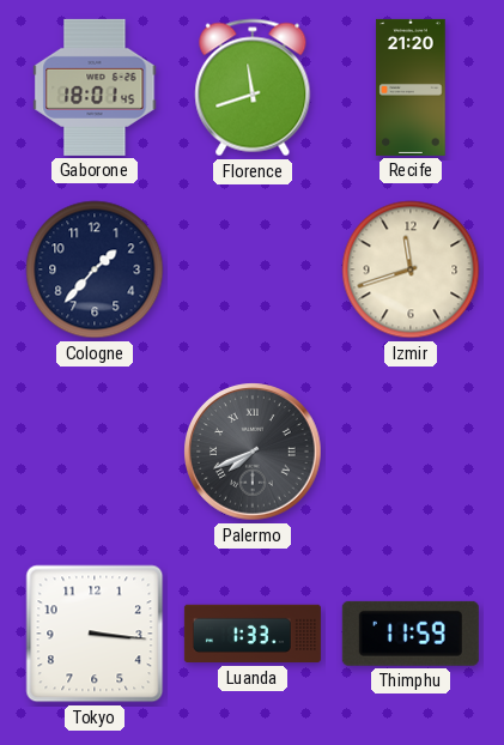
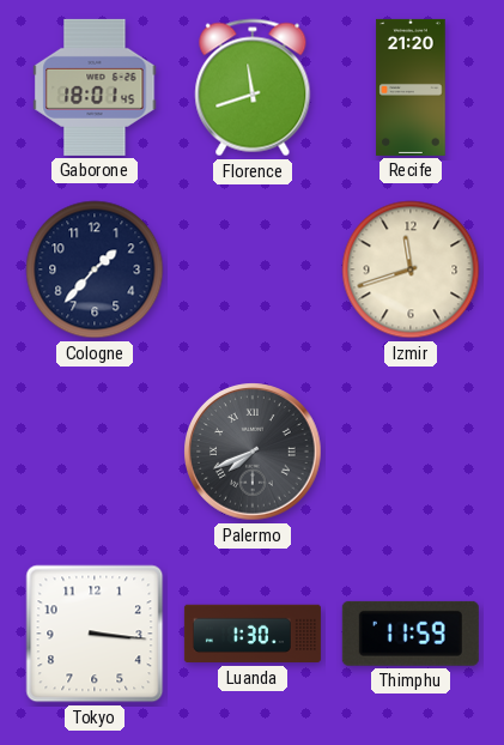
Luanda: 1:33 -> 1:30 (253, 634)
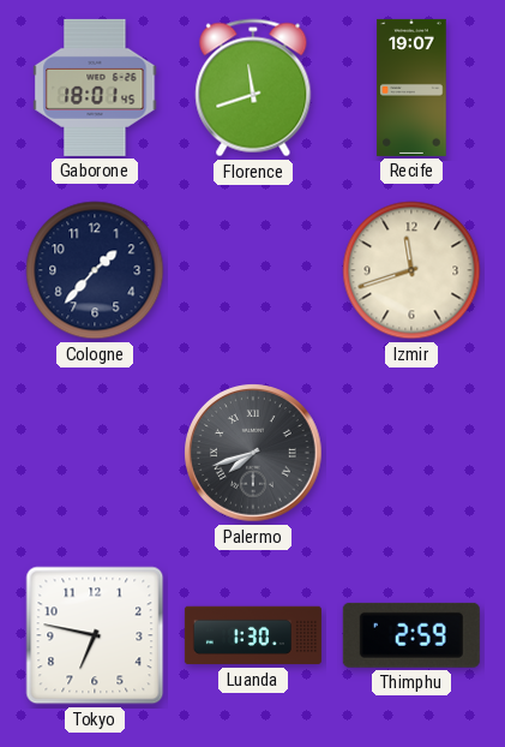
Recife: 21:20 -> 19:07 (411, 88)
Palermo: 7:41 -> 7:42 (253, 453)
Tokyo: 3:16 -> 6:47 (95, 635)
Thimphu: 11:59 -> 2:59 (411, 635)
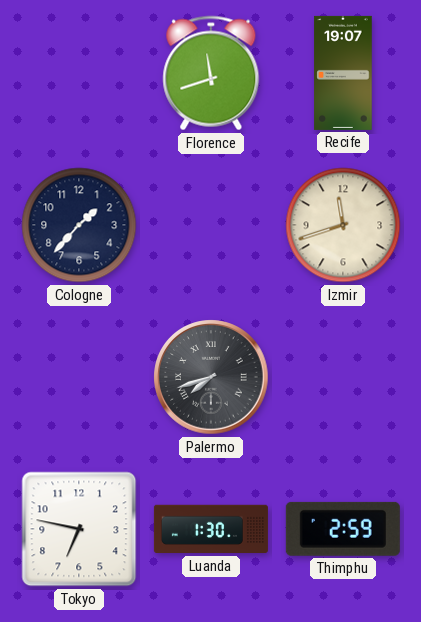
Gaborone: 18:01 -> none (95, 88)
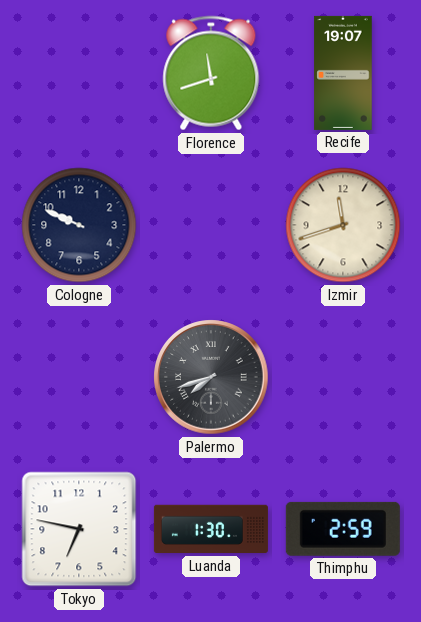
Cologne: 1:37 -> 9:49 (79, 225)
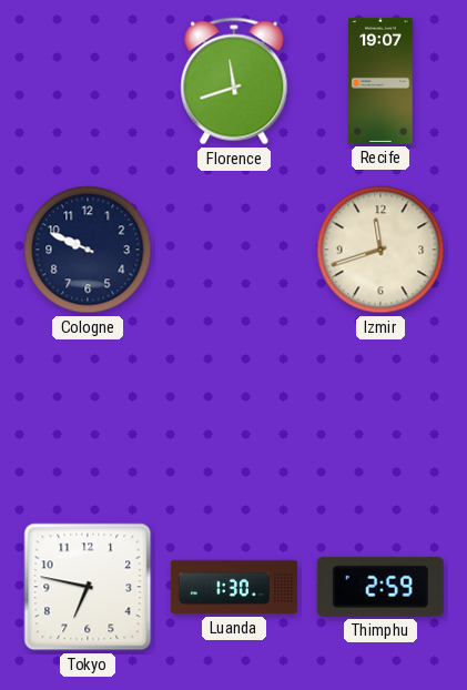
Palermo: 7:42 -> none (211, 377)
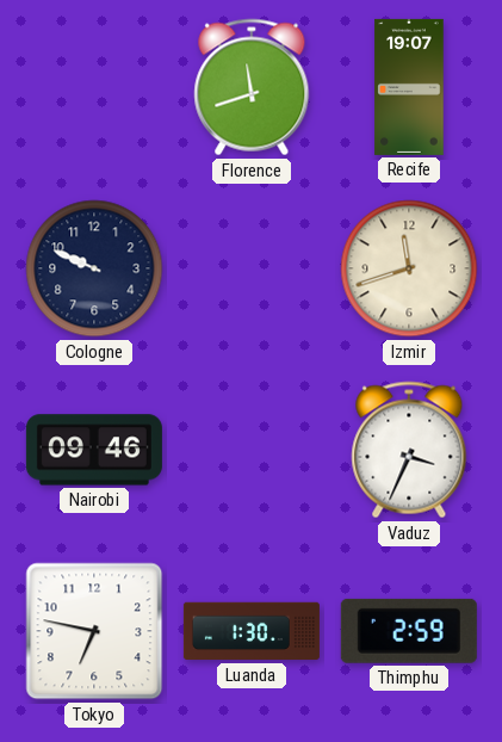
Nairobi: none -> 09:46 (94, 450)
Vaduz: none -> 3:34 (409, 450)
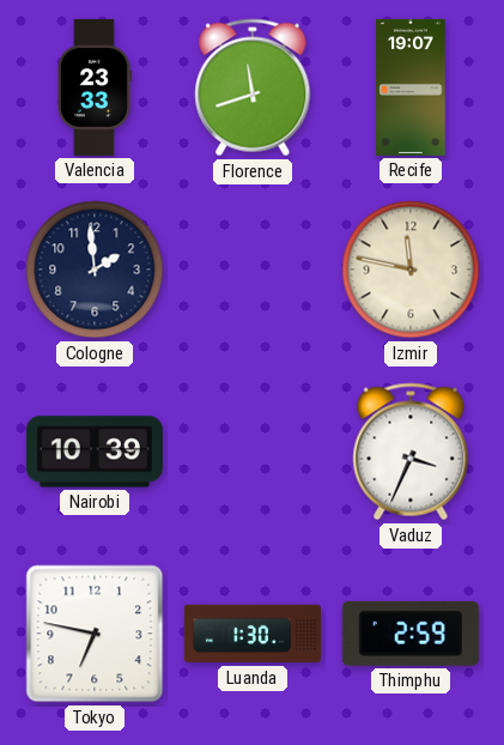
Valencia: none -> 23:33 (95, 87)
Cologne: 9:49 -> 1:59 (95, 269)
Izmir: 11:42 -> 11:47 (411, 269)
Nairobi: 09:46 -> 10:39 (95, 452)
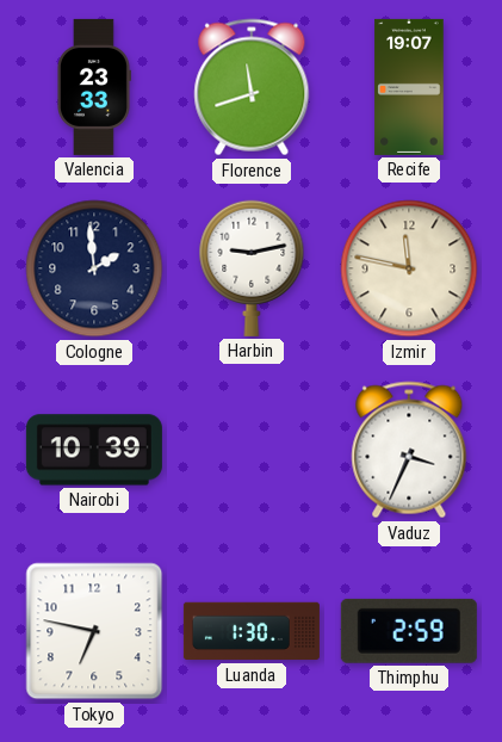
Harbin: none -> 9:13 (252, 268)
